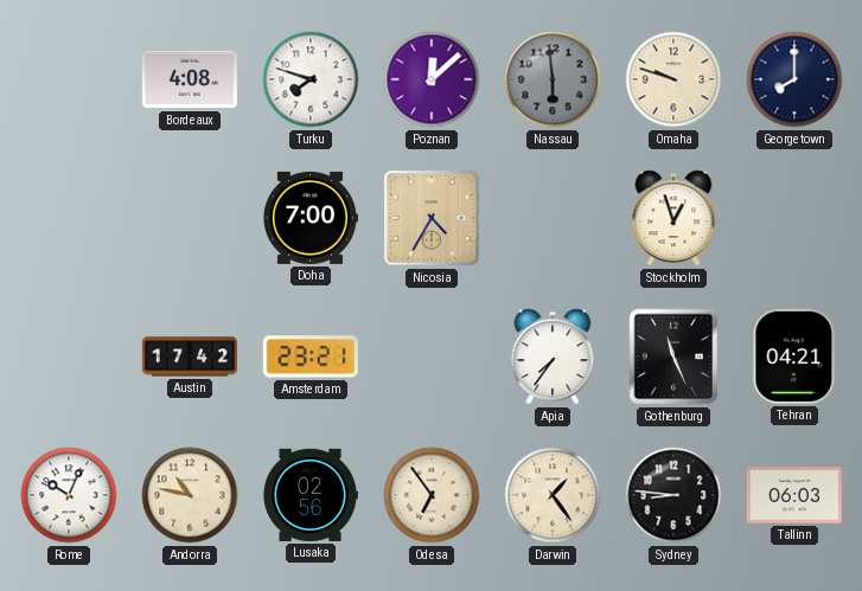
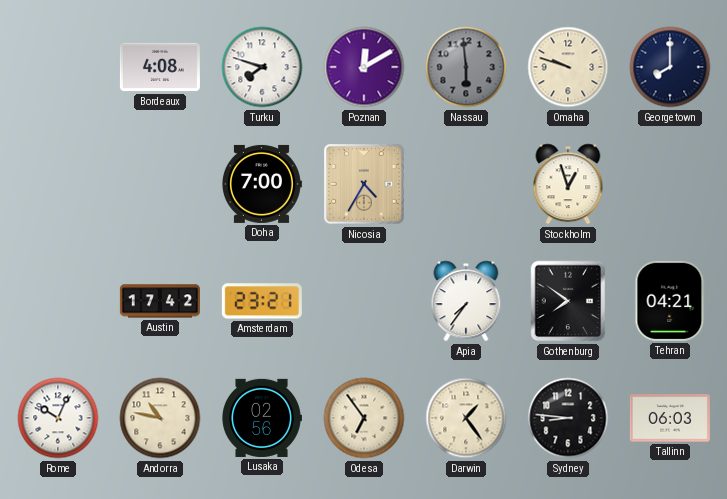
Poznan: 12:08 -> 12:10 (364, 67)
Gothenburg: 11:26 -> 7:51 (568, 301)
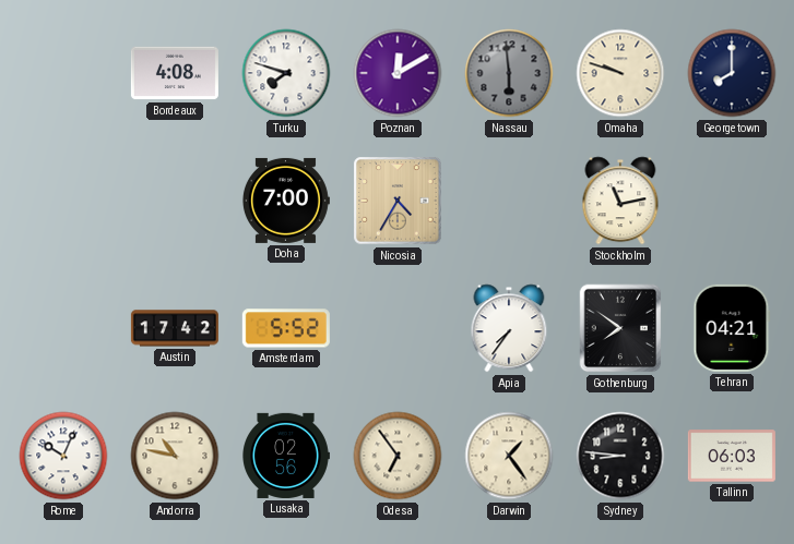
Stockholm: 12:57 -> 11:13 (620, 201)
Amsterdam: 23:21 -> 5:52 (286, 328)
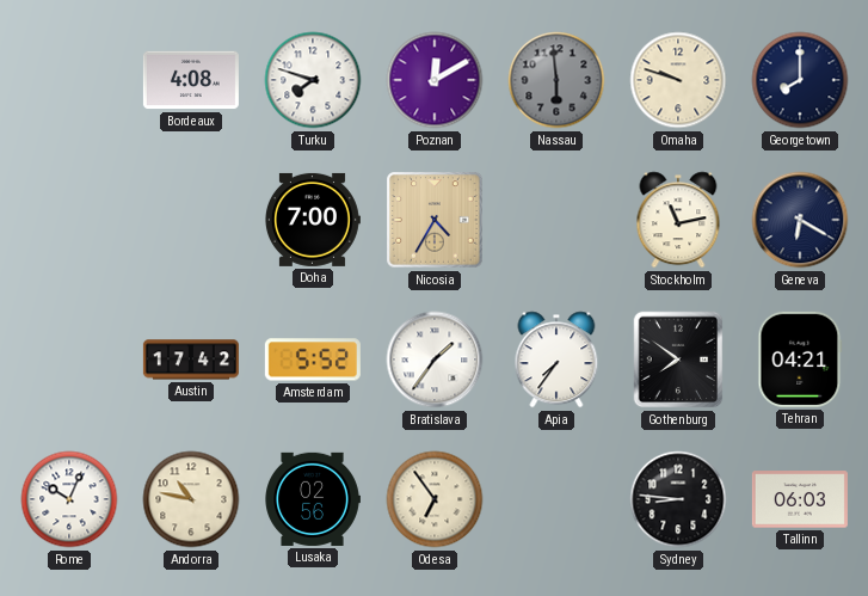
Geneva: none -> 6:20 (800, 220)
Bratislava: none -> 1:36 (435, 360)
Darwin: 1:24 -> none (509, 456)
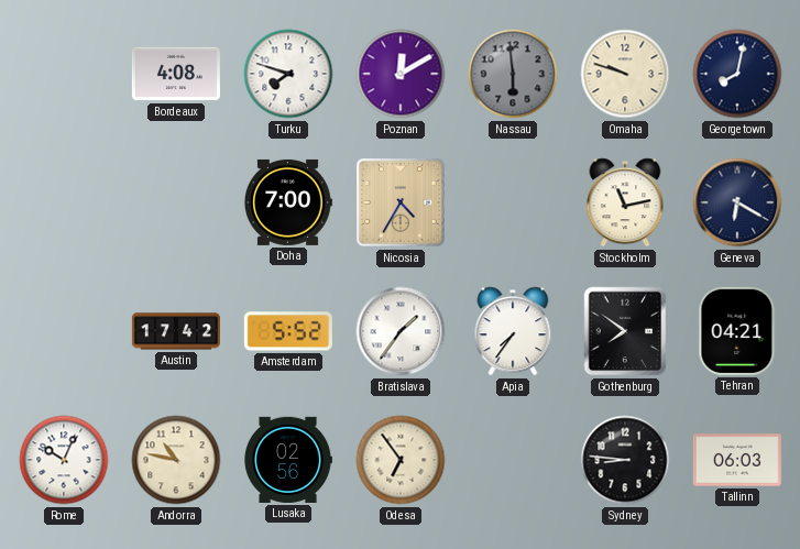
Georgetown: 8:00 -> 8:02 (737, 74)
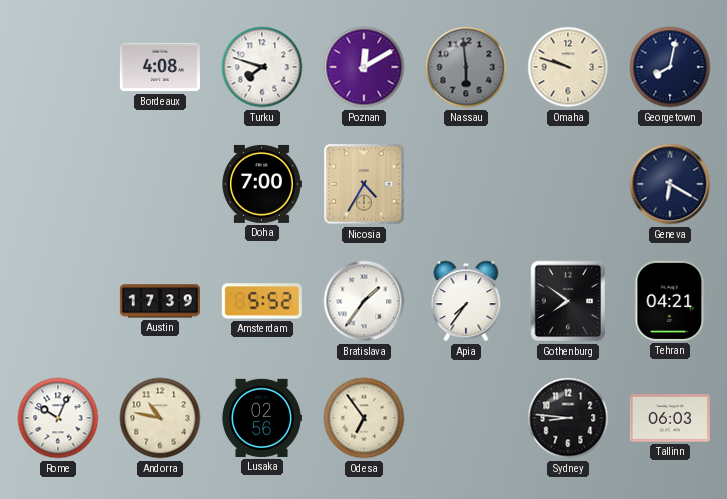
Stockholm: 11:13 -> none (625, 202)
Austin: 17:42 -> 17:39 (160, 301)
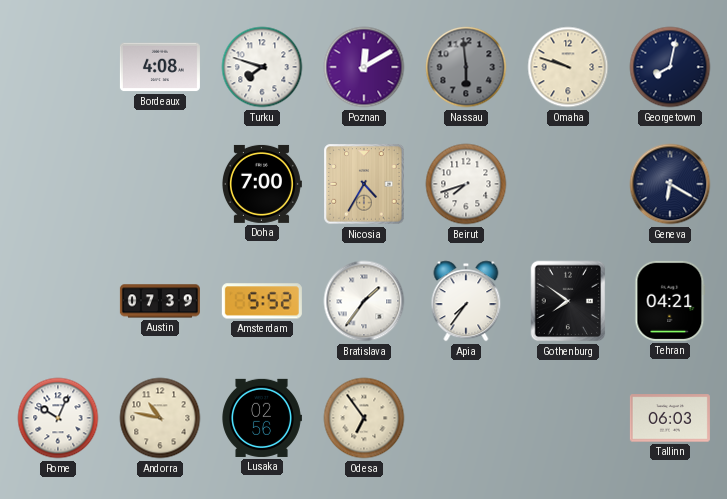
Beirut: none -> 7:42 (466, 184)
Austin: 17:39 -> 07:39 (160, 301)
Sydney: 8:46 -> none (568, 418)
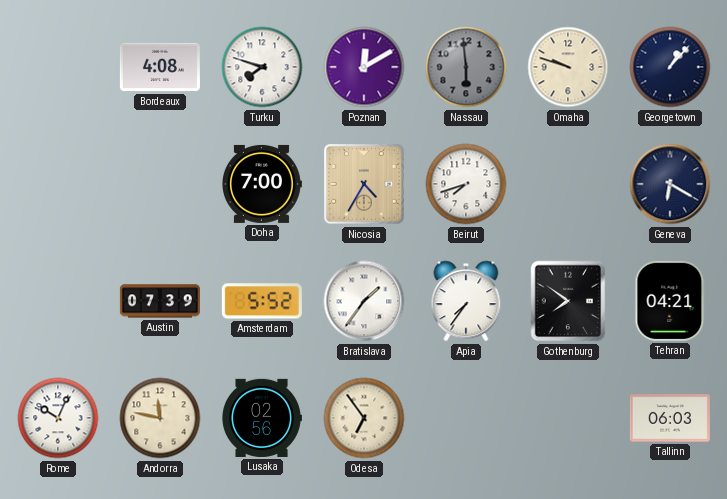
Georgetown: 8:02 -> 1:07 (670, 67)
Andorra: 10:47 -> 11:47 (160, 418)
